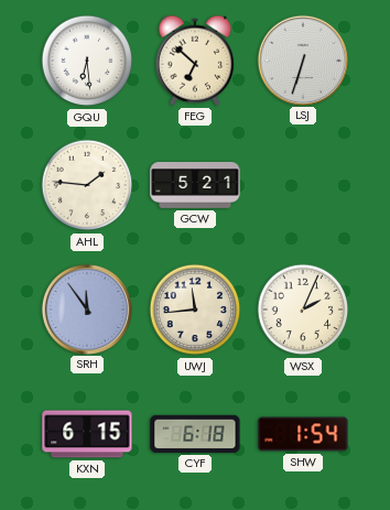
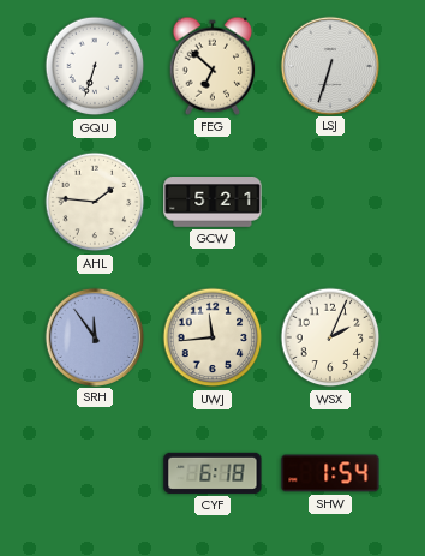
GQU: 6:29 -> 6:33 (95, 66)
KXN: 6:15 -> none (87, 434)
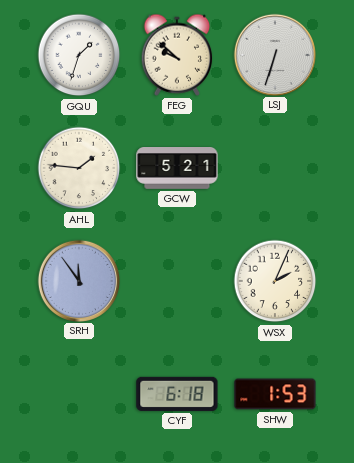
GQU: 6:33 -> 1:33 (79, 55)
FEG: 6:52 -> 9:52 (177, 55)
UWJ: 11:44 -> none (212, 337)
SHW: 1:54 -> 1:53 (275, 394)
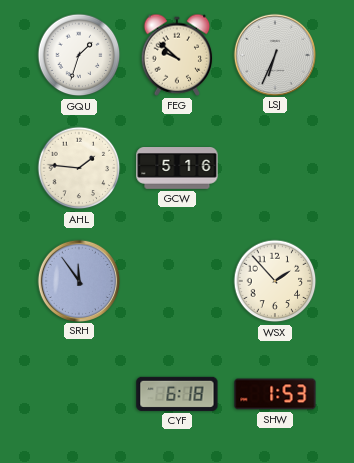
LSJ: 6:33 -> 6:34 (274, 54)
GCW: 5:21 -> 5:16 (177, 169)
WSX: 2:04 -> 1:53 (275, 281)
